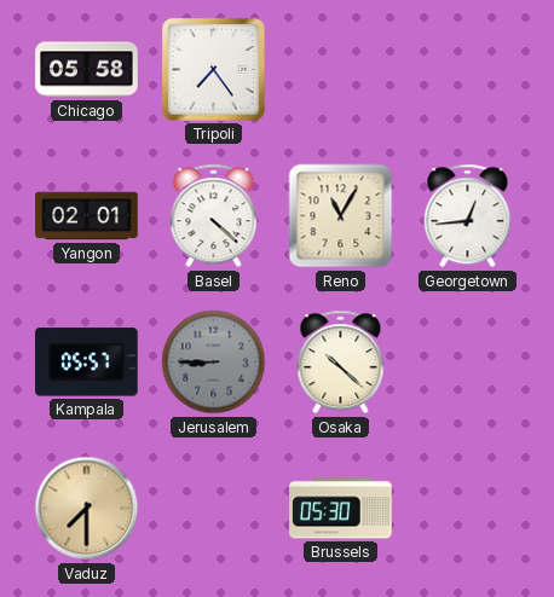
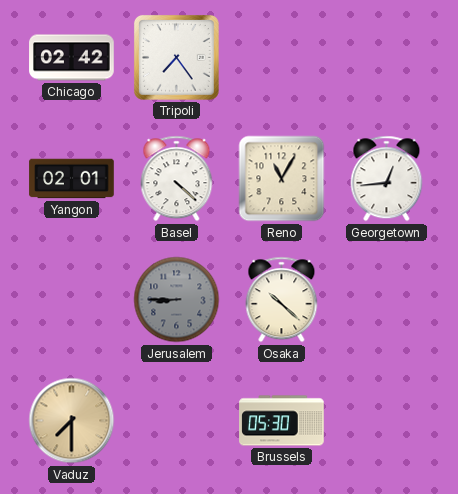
Chicago: 05:58 -> 02:42 (72, 58)
Kampala: 05:57 -> none (87, 363)
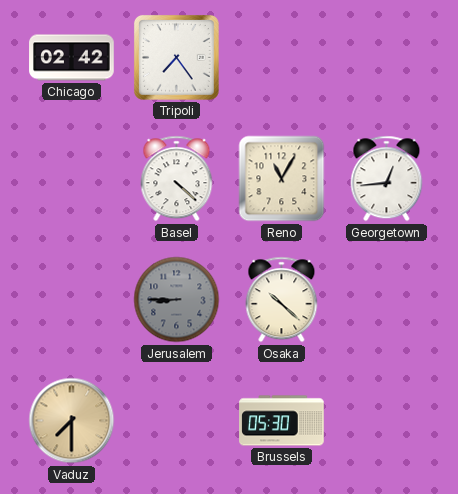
Yangon: 02:01 -> none (72, 179)
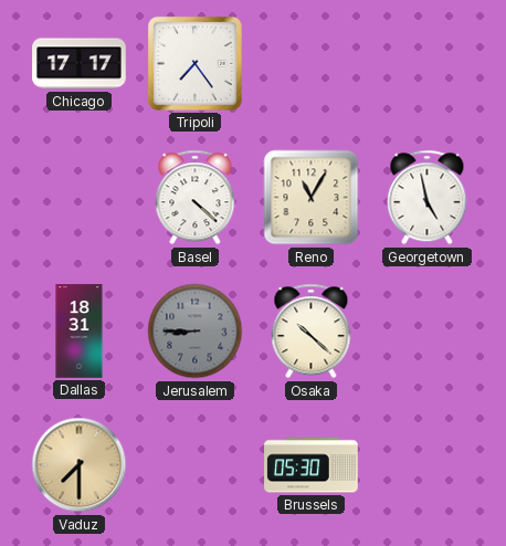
Chicago: 02:42 -> 17:17 (80, 64)
Georgetown: 12:44 -> 4:58 (428, 198)
Dallas: none -> 18:31 (80, 332)
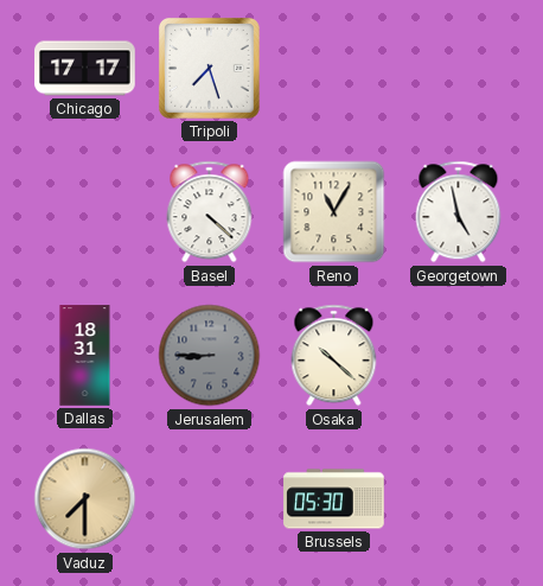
Tripoli: 7:24 -> 7:27 (210, 69)
